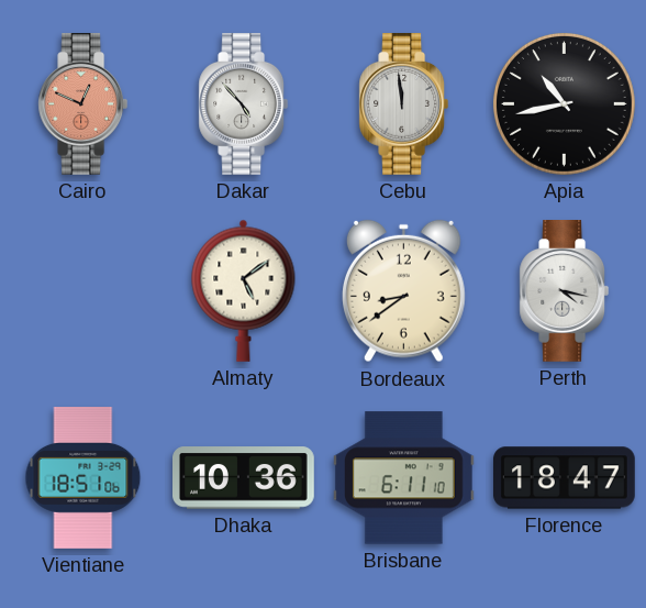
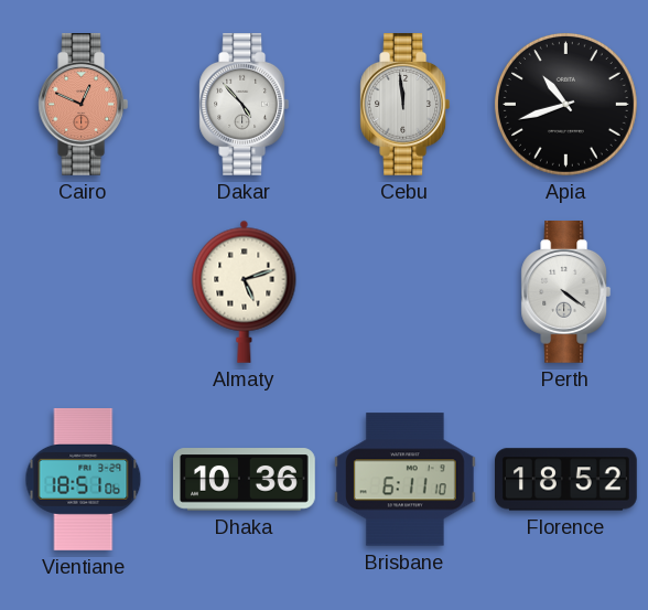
Apia: 10:43 -> 10:42 (565, 104)
Almaty: 5:09 -> 5:12 (245, 291)
Bordeaux: 8:39 -> none (403, 291)
Perth: 4:17 -> 4:21 (566, 292)
Florence: 18:47 -> 18:52 (566, 480)
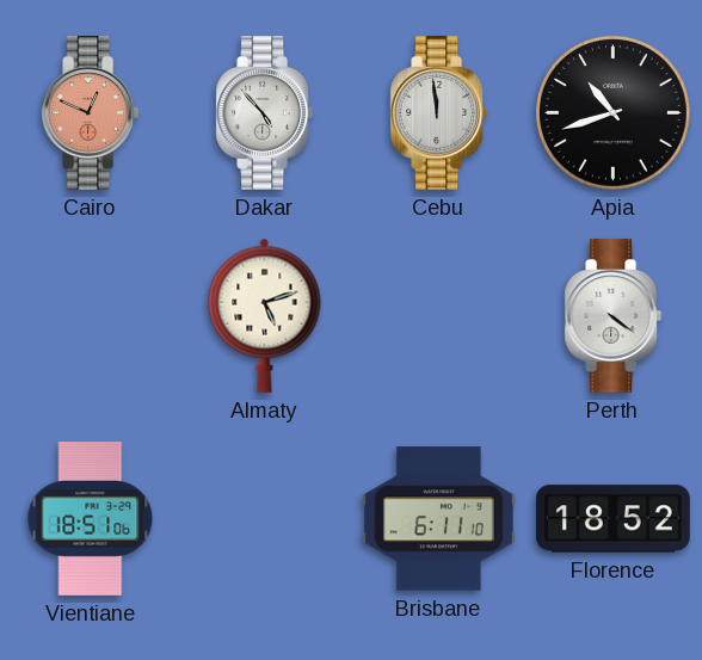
Dhaka: 10:36 -> none (245, 480)
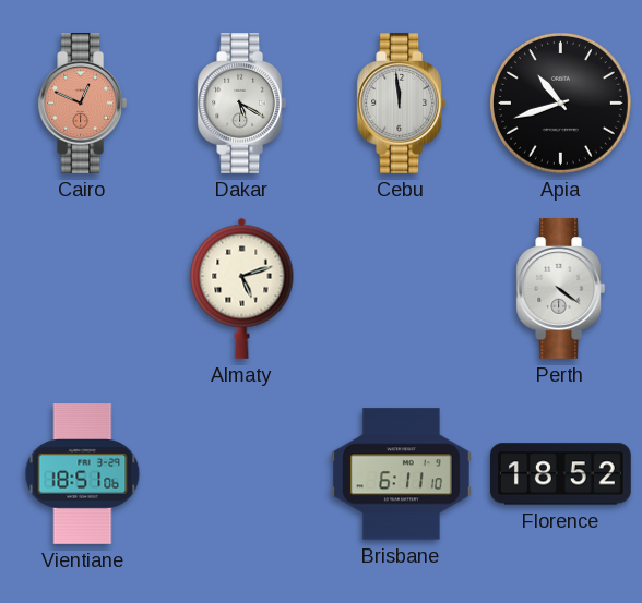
Dakar: 4:53 -> 5:20 (242, 104)
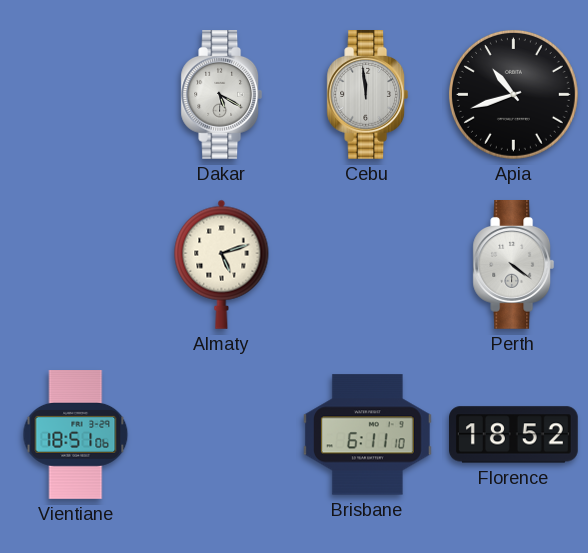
Cairo: 12:49 -> none (83, 104)
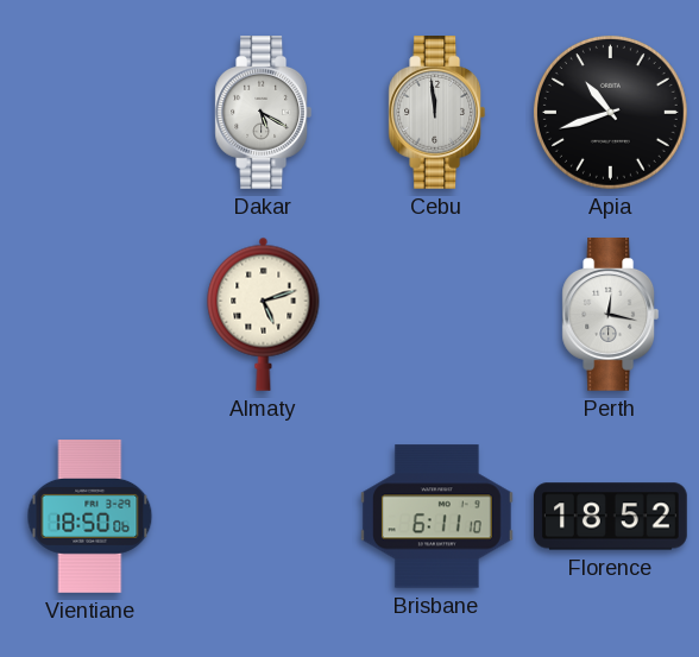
Perth: 4:21 -> 12:17 (611, 315)
Vientiane: 18:51 -> 18:50 (90, 517)
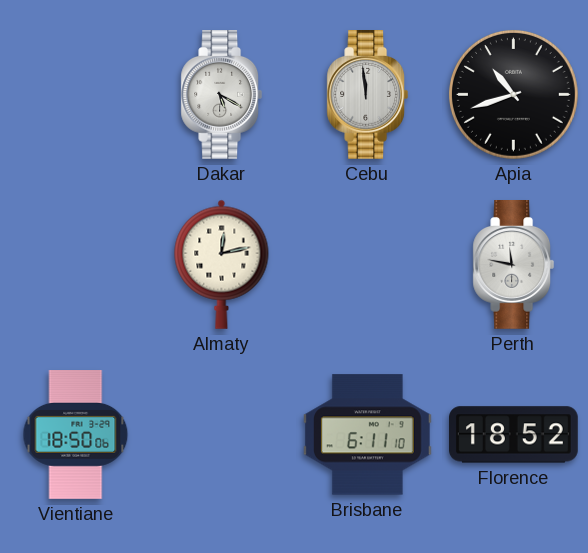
Almaty: 5:12 -> 12:13 (222, 264)
Perth: 12:17 -> 11:47 (514, 265)
